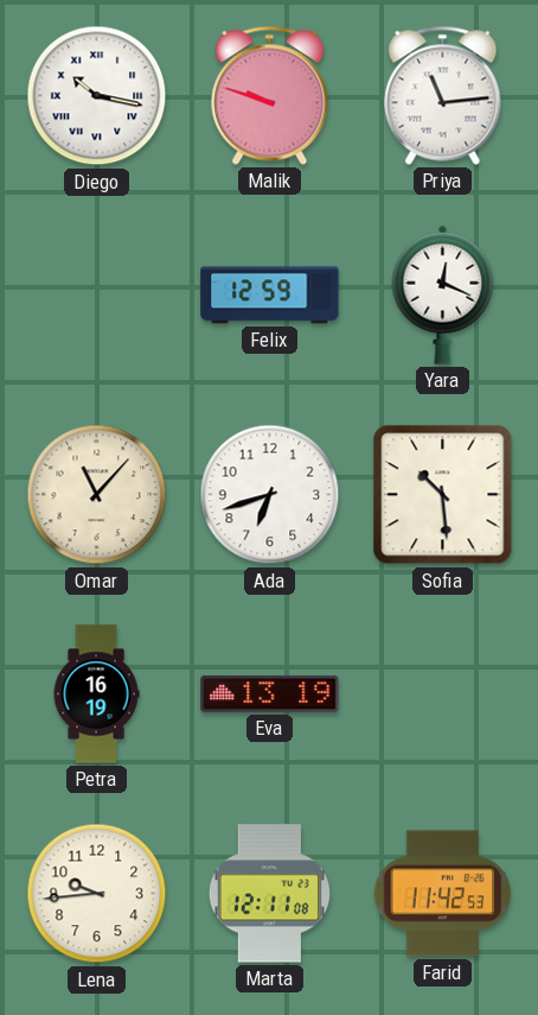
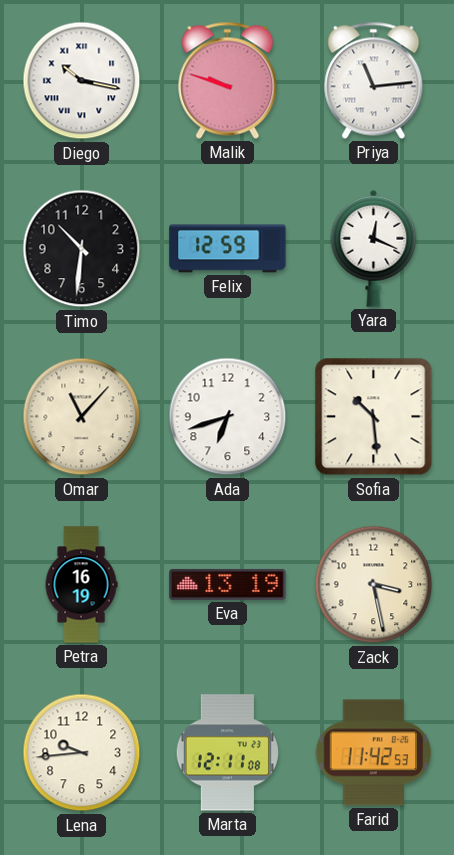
Timo: none -> 10:31 (82, 249)
Zack: none -> 3:28 (374, 585)
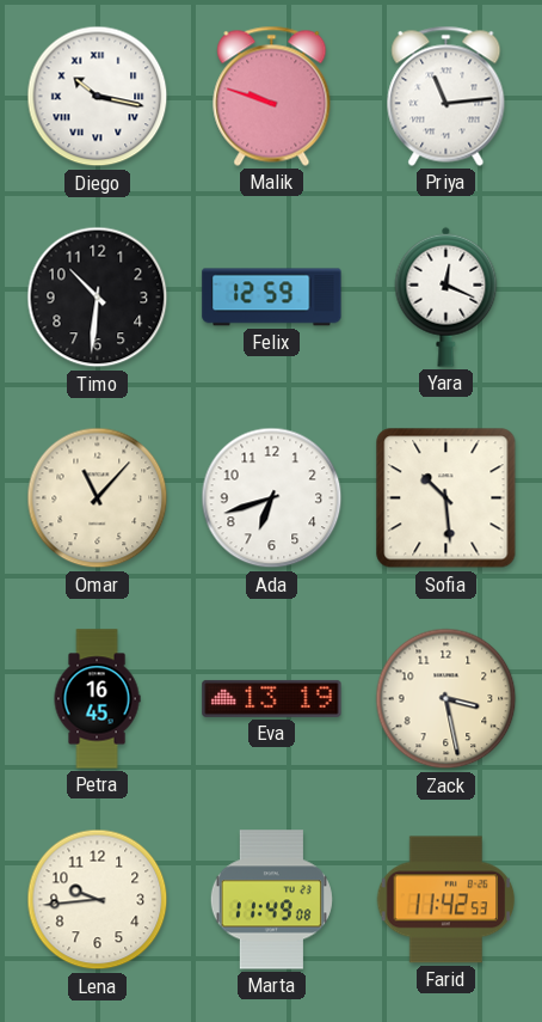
Petra: 16:19 -> 16:45 (97, 699)
Marta: 12:11 -> 11:49 (271, 900)
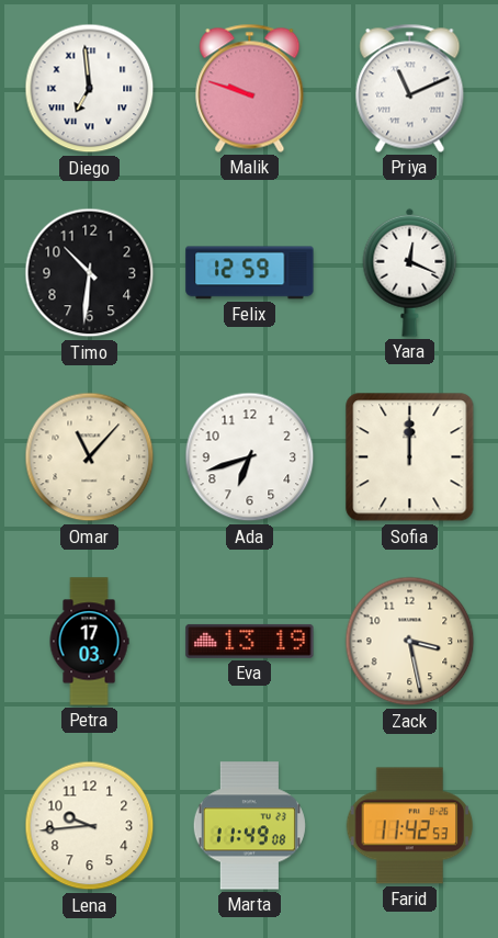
Diego: 10:17 -> 6:59 (90, 89)
Priya: 11:14 -> 11:11 (410, 88)
Sofia: 10:29 -> 12:00 (410, 457)
Petra: 16:45 -> 17:03 (89, 642)
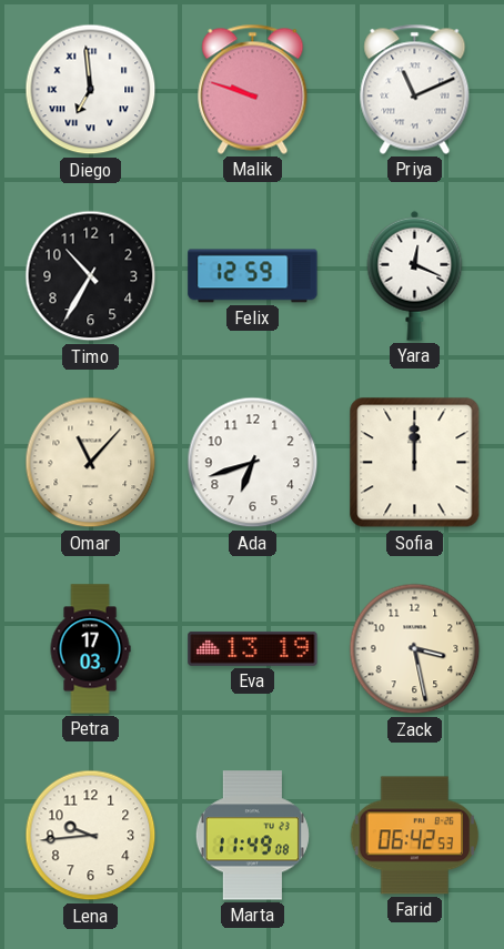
Timo: 10:31 -> 10:35 (91, 276)
Farid: 11:42 -> 06:42 (415, 836)
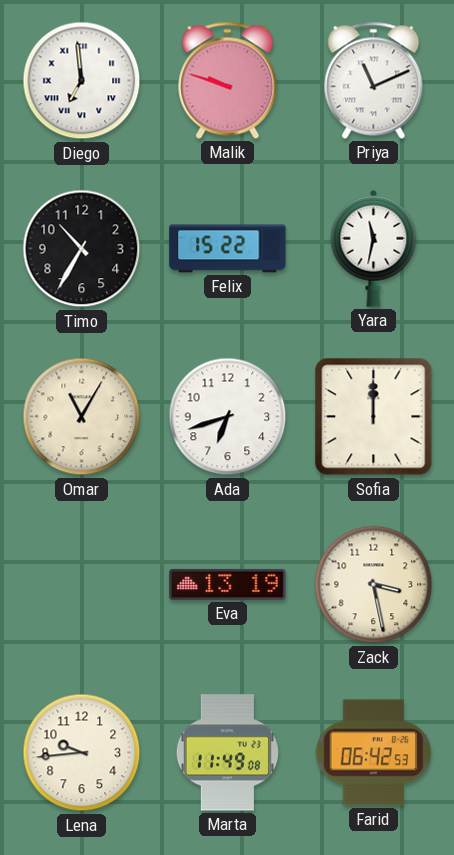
Felix: 12:59 -> 15:22 (228, 249)
Yara: 12:19 -> 11:32 (374, 248)
Omar: 11:07 -> 11:05 (82, 417)
Petra: 17:03 -> none (90, 649)
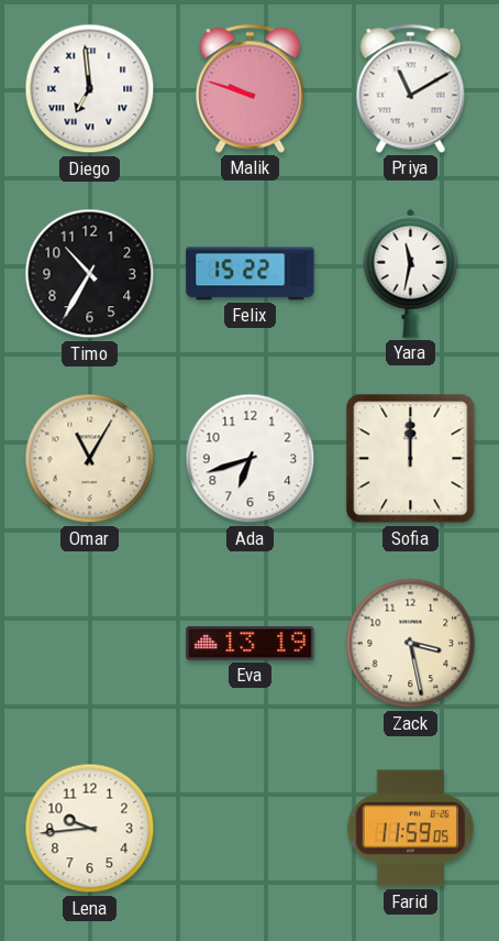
Priya: 11:11 -> 11:10 (411, 88)
Marta: 11:49 -> none (227, 753)
Farid: 06:42 -> 11:59 (411, 829)
